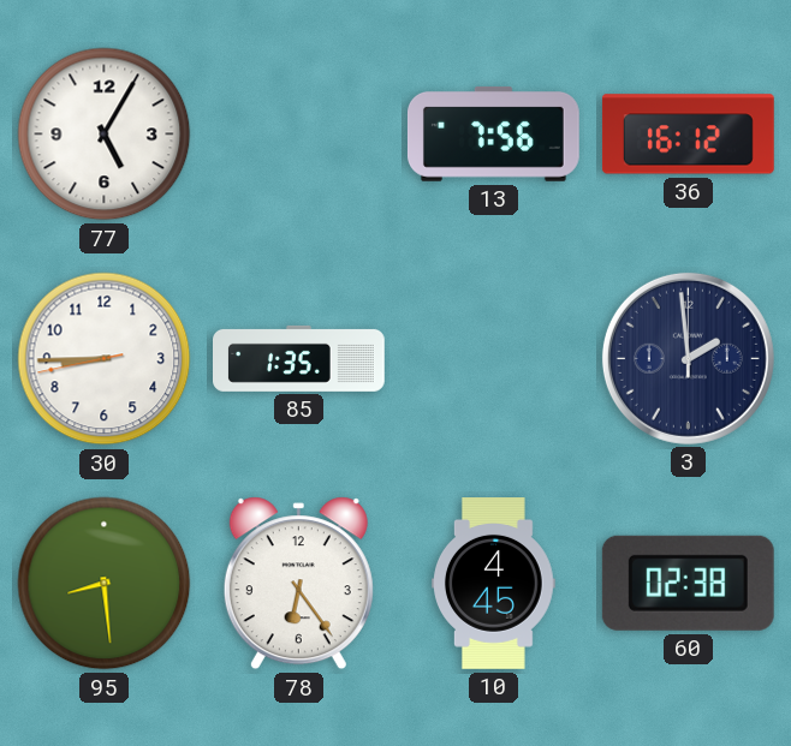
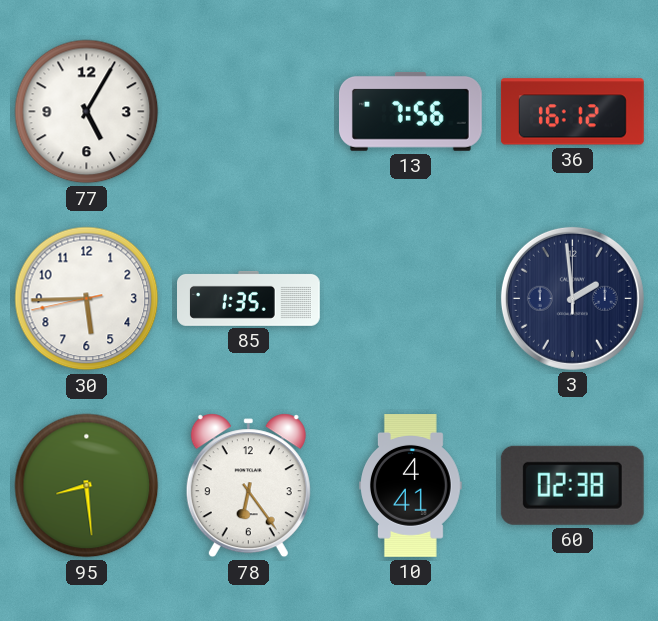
30: 8:44 -> 5:44 (87, 299)
10: 4:45 -> 4:41 (411, 486)
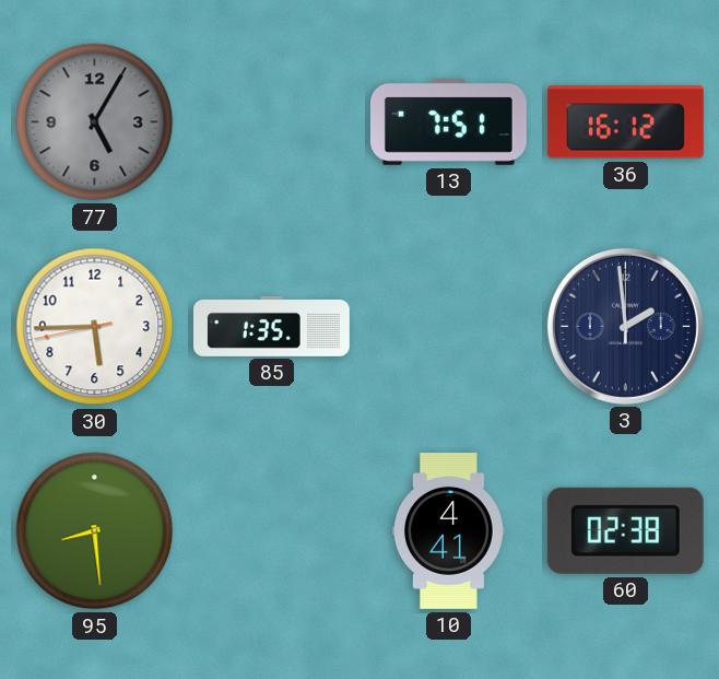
77 dial: white -> grey (95, 122)
13: 7:56 -> 7:51 (448, 121)
78: 6:24 -> none (248, 486)
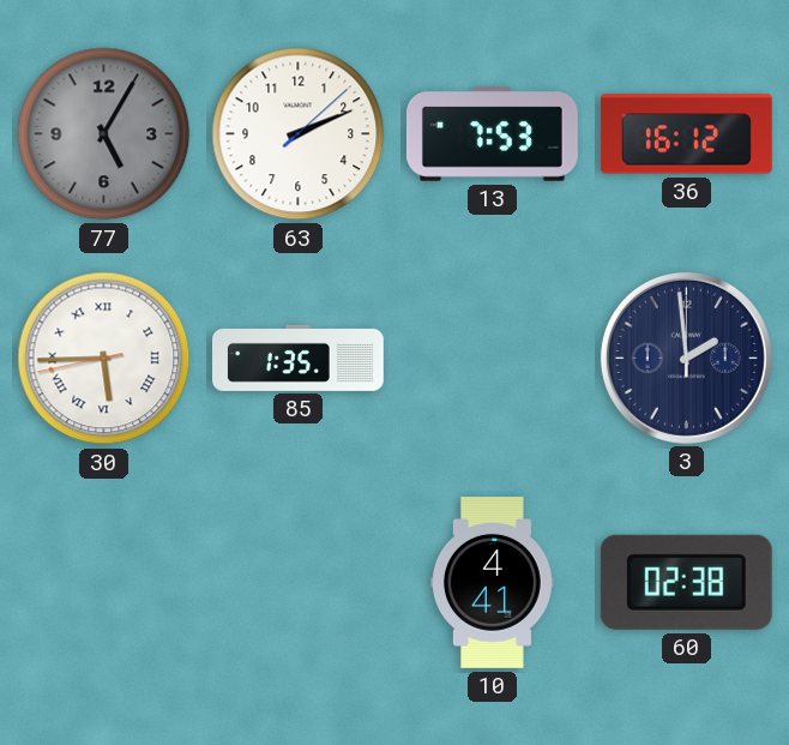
63: none -> 2:11 (299, 134)
13: 7:51 -> 7:53 (492, 133)
30 numerals: Arabic -> Roman (104, 359)
95: 8:29 -> none (95, 531)
